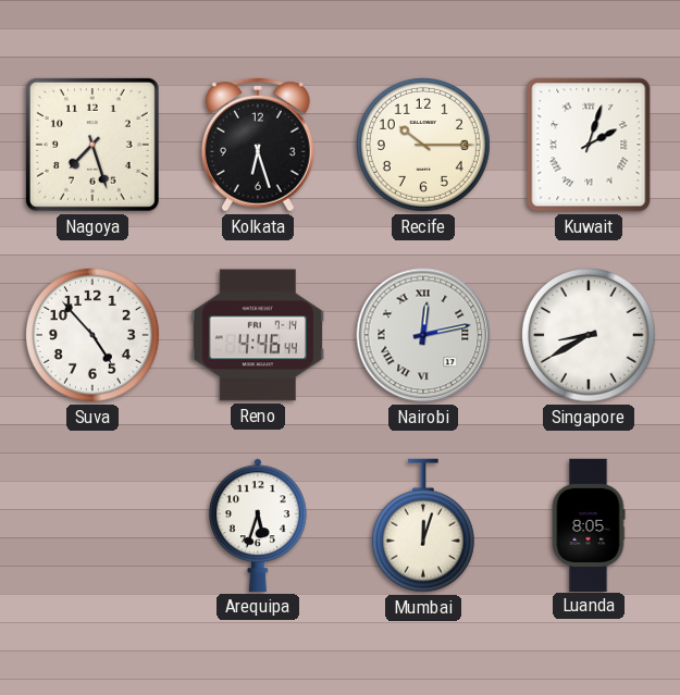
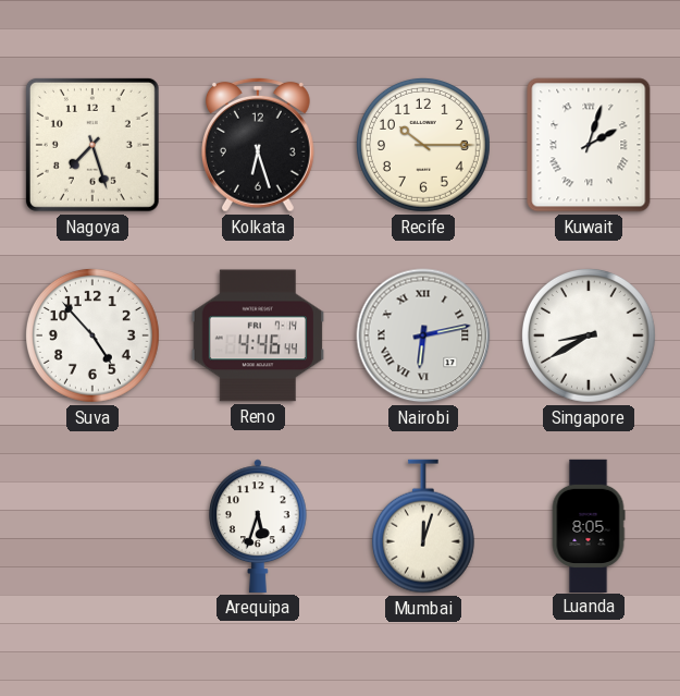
Nairobi: 12:13 -> 6:13 (423, 335)
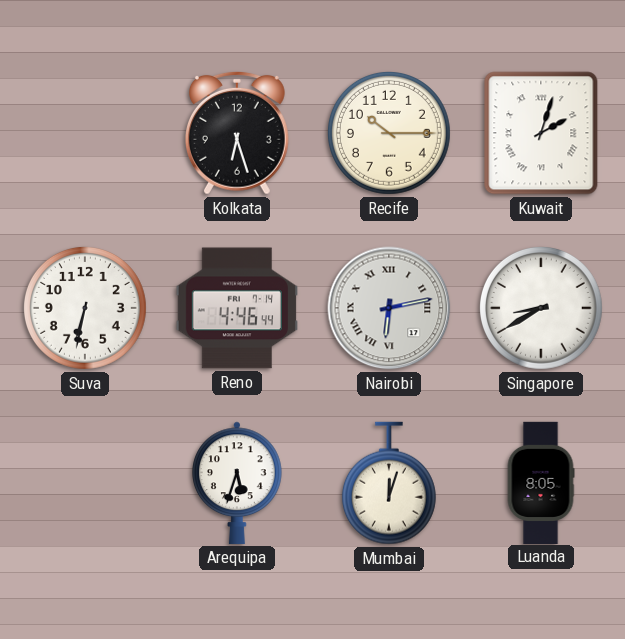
Nagoya: 7:27 -> none (92, 145)
Suva: 4:53 -> 6:32 (85, 308)
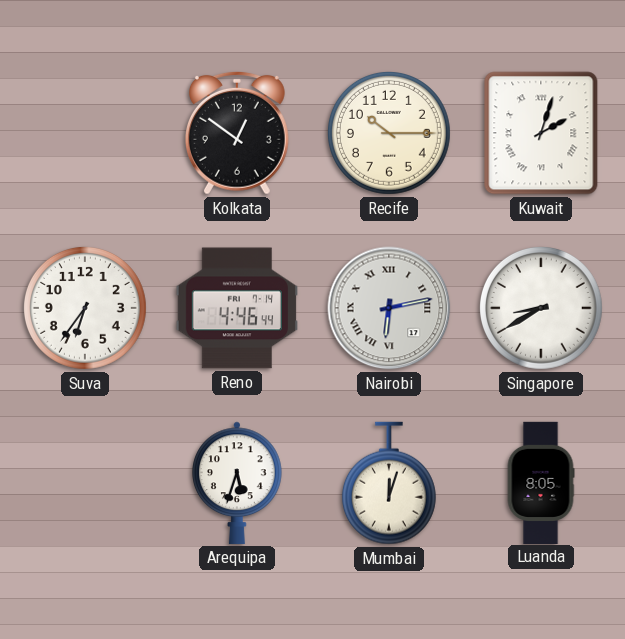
Kolkata: 6:27 -> 12:51 (237, 133)
Suva: 6:32 -> 6:36 (85, 308)
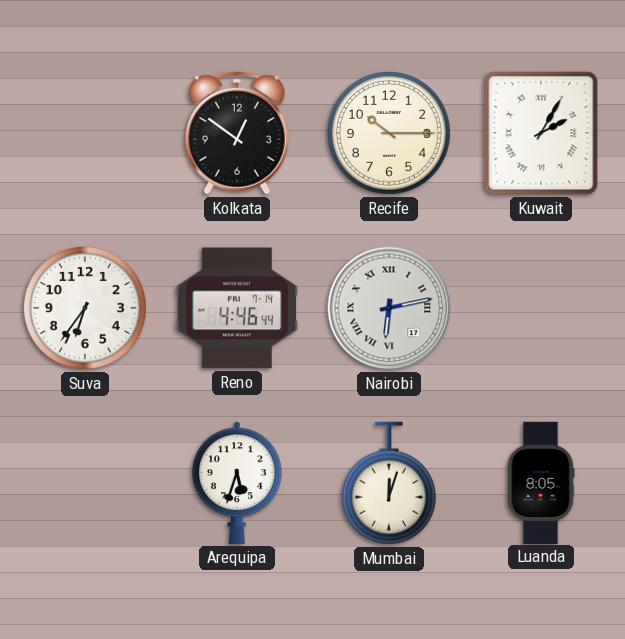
Kuwait: 2:03 -> 2:05 (541, 133)
Singapore: 8:40 -> none (541, 308)
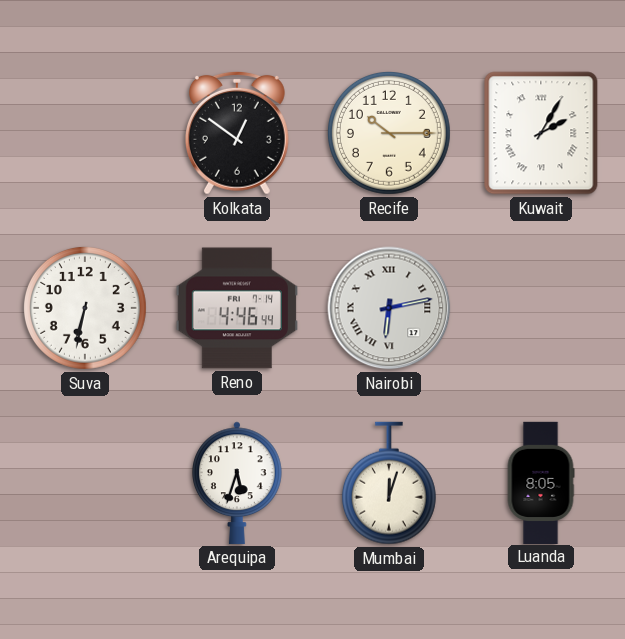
Suva: 6:36 -> 6:32 (85, 308)
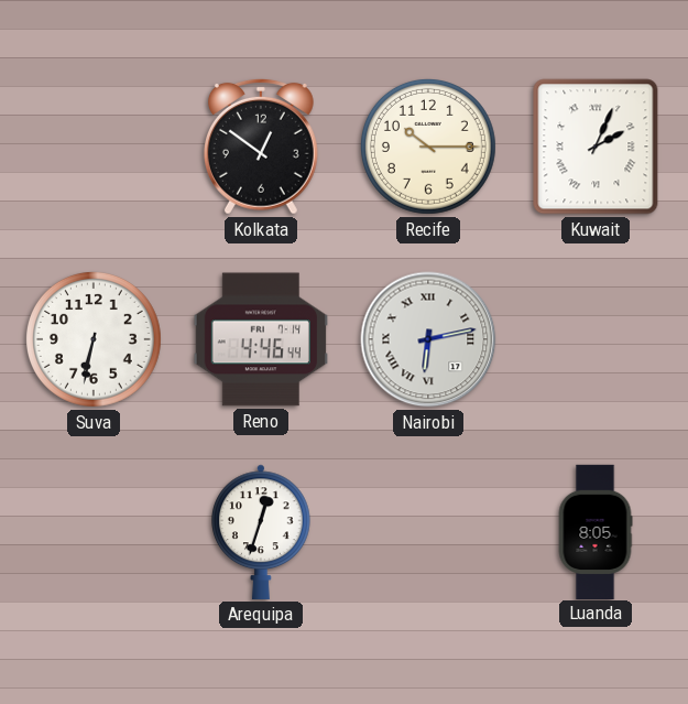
Kuwait: 2:05 -> 2:04 (596, 147)
Arequipa: 5:33 -> 12:33 (262, 532)
Mumbai: 12:03 -> none (389, 483)
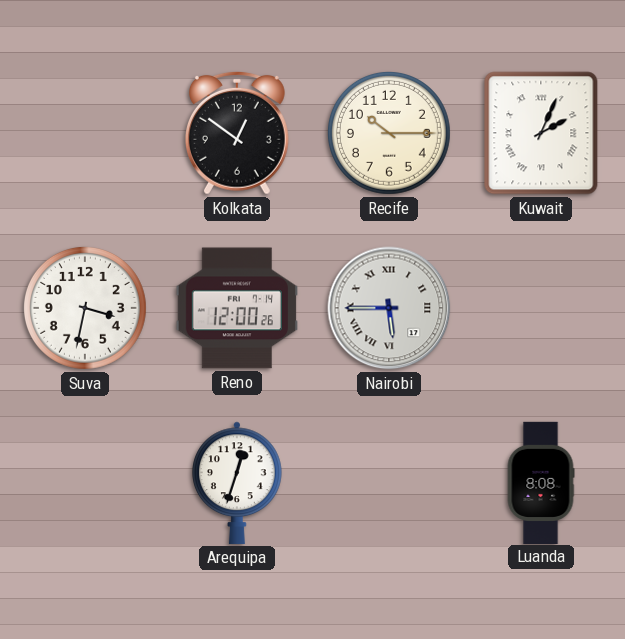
Suva: 6:32 -> 3:32 (85, 308)
Reno: 4:46 -> 12:00 (237, 308)
Nairobi: 6:13 -> 5:45 (389, 308)
Luanda: 8:05 -> 8:08 (541, 482)
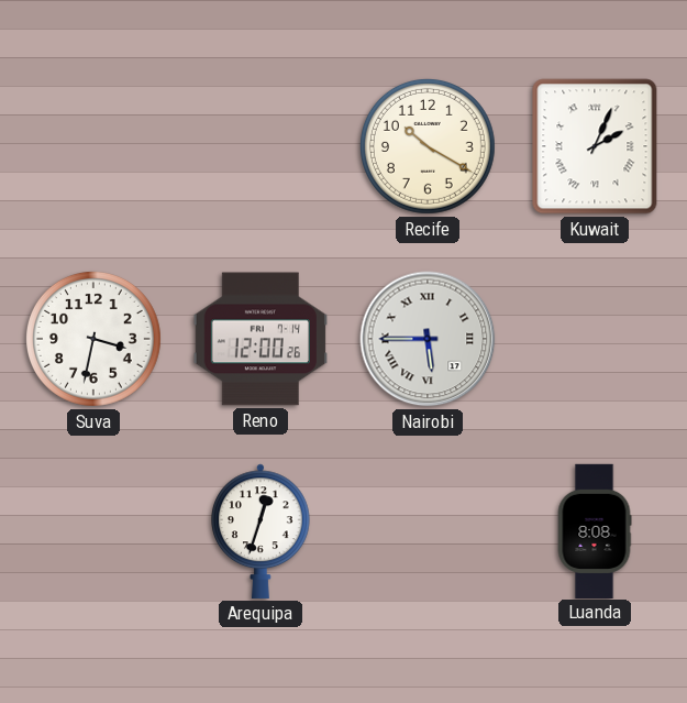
Kolkata: 12:51 -> none (237, 133)
Recife: 10:15 -> 10:20 (428, 146)
